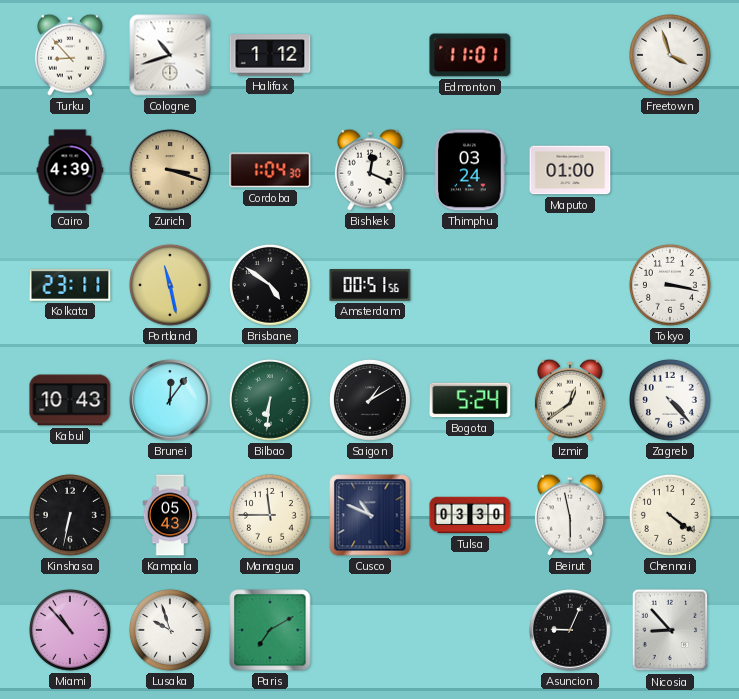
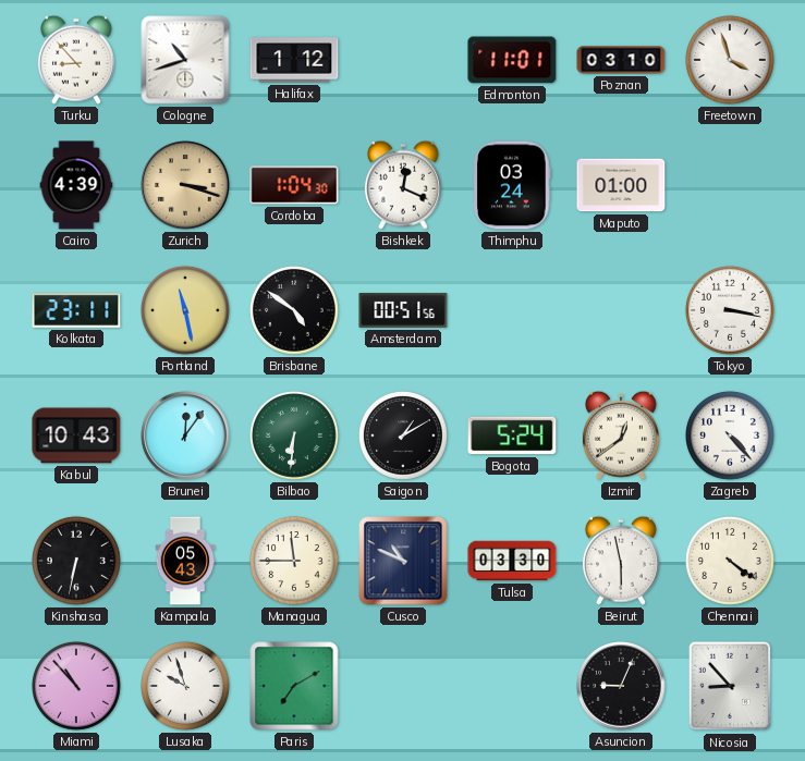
Poznan: none -> 03:10 (621, 60)
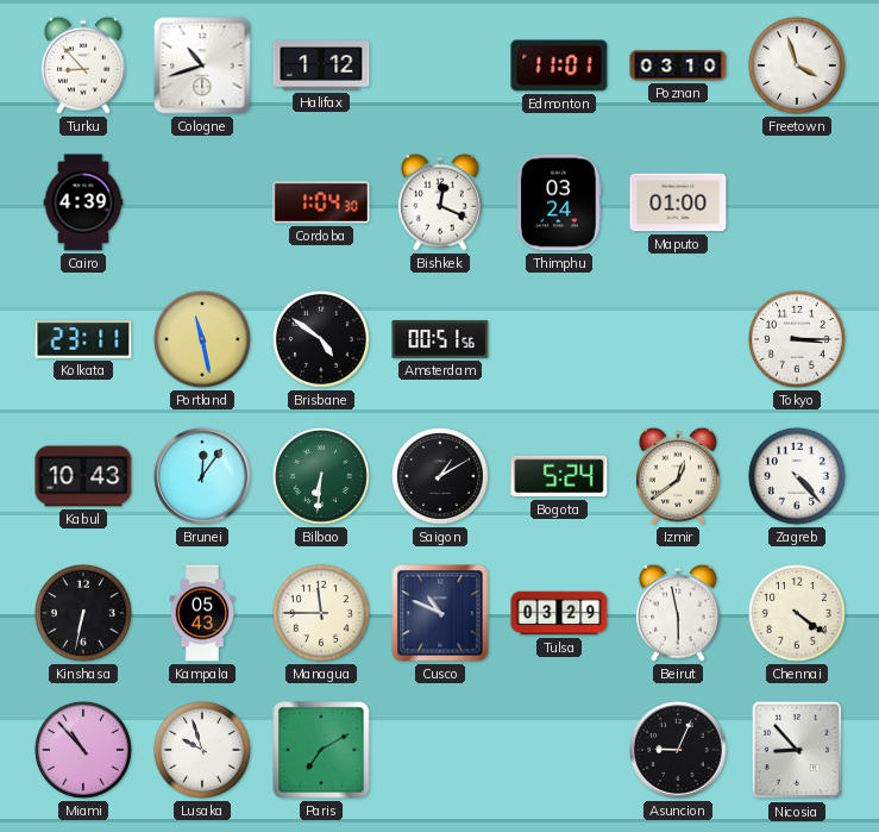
Zurich: 3:18 -> none (185, 185)
Tokyo: 3:17 -> 3:15 (797, 339)
Tulsa: 03:30 -> 03:29 (559, 613)
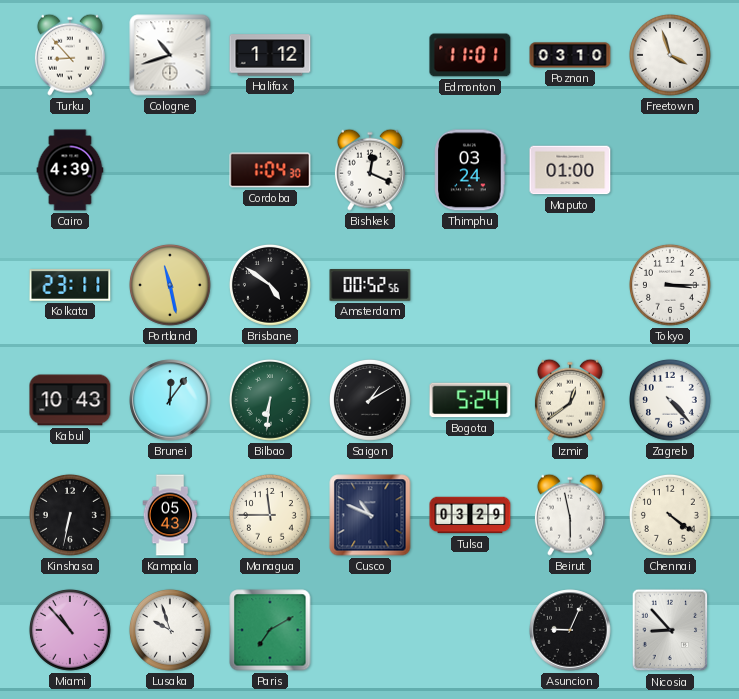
Amsterdam: 00:51 -> 00:52 (370, 285)
